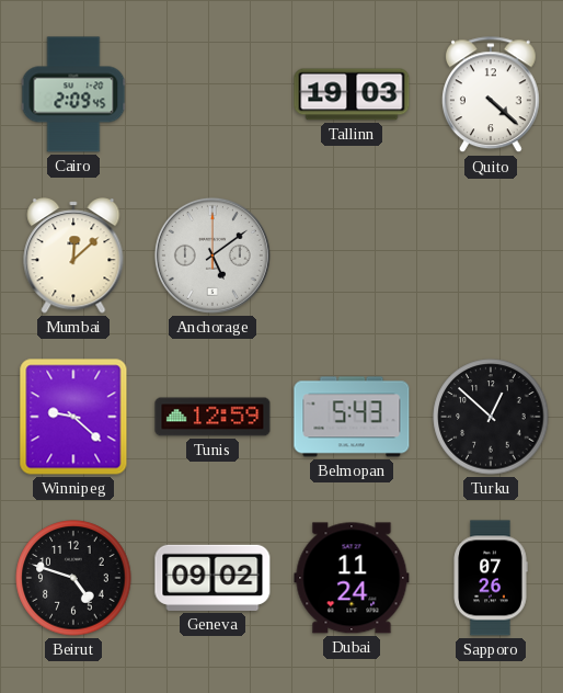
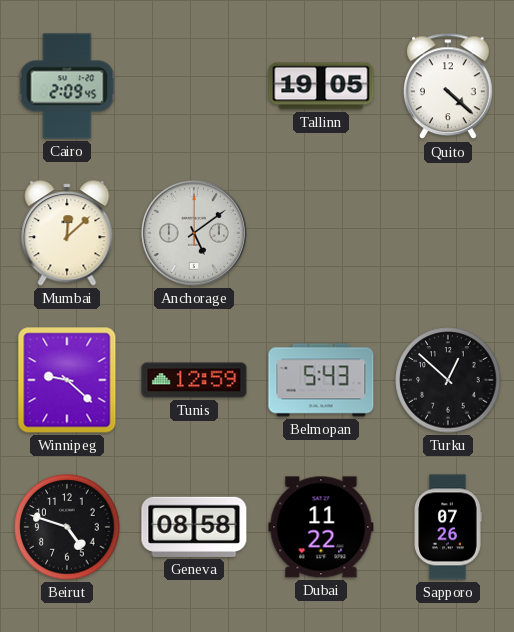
Tallinn: 19:03 -> 19:05 (321, 86)
Geneva: 09:02 -> 08:58 (194, 527)
Dubai: 11:24 -> 11:22 (321, 527)
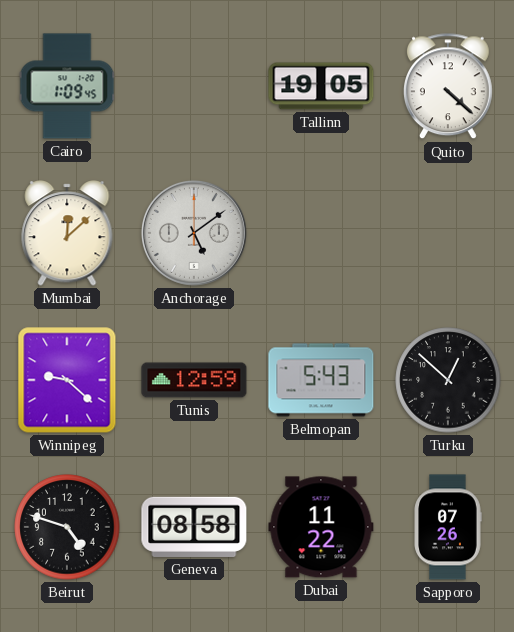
Cairo: 2:09 -> 1:09 (67, 86)
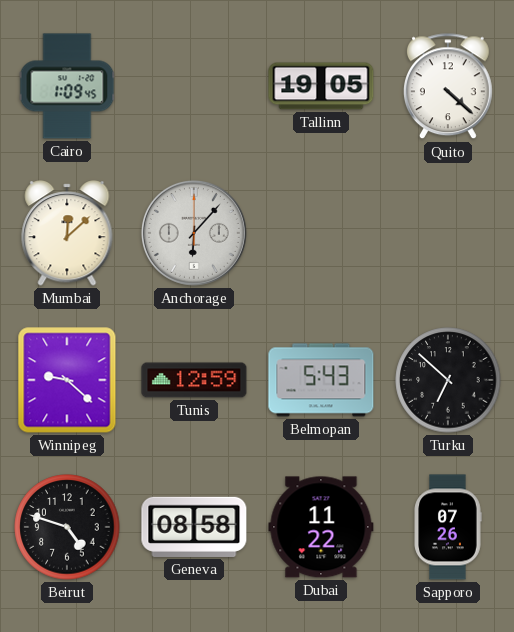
Anchorage: 5:09 -> 6:07 (194, 233)
Turku: 12:52 -> 6:52 (448, 380)
